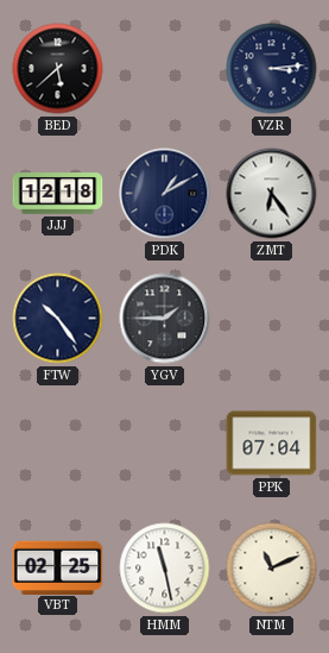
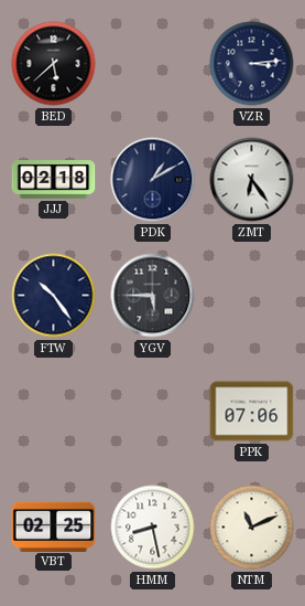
JJJ: 12:18 -> 02:18 (54, 180)
YGV: 1:45 -> 5:45 (153, 296)
PPK: 07:04 -> 07:06 (252, 412)
HMM: 11:28 -> 8:28 (153, 528)
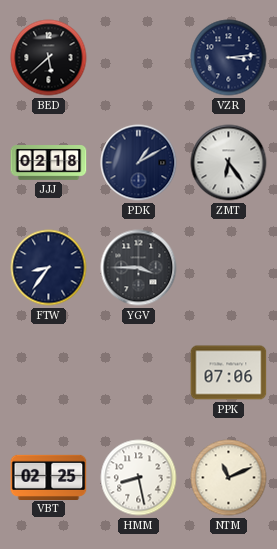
FTW: 10:24 -> 8:36 (49, 268)
YGV: 5:45 -> 3:45 (139, 268)
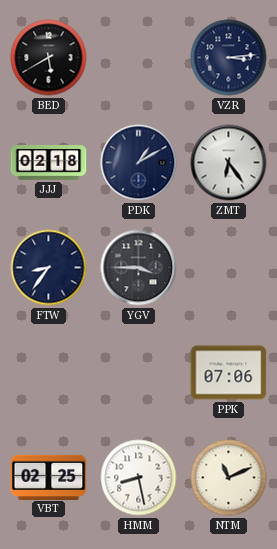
BED: 5:38 -> 5:40 (49, 58)
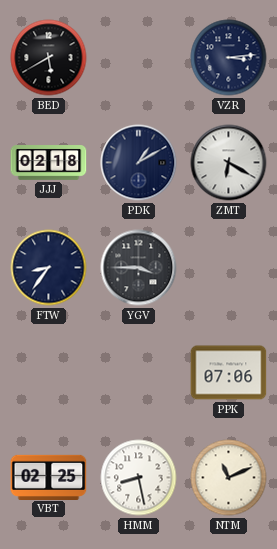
ZMT: 6:24 -> 6:20 (229, 163)
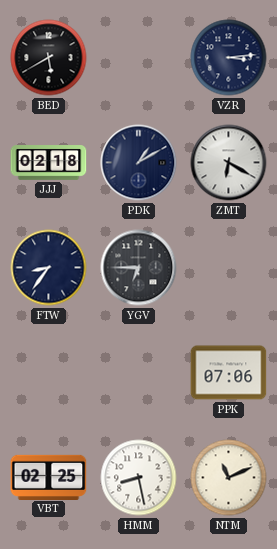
YGV: 3:45 -> 6:45 (139, 268)
